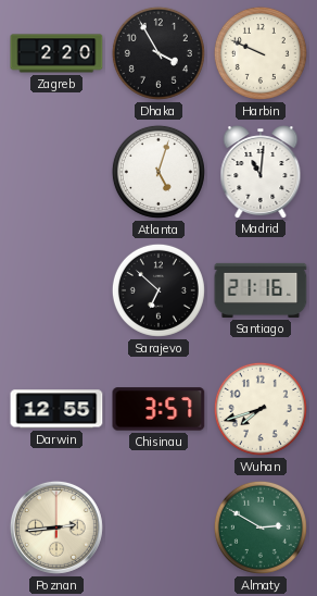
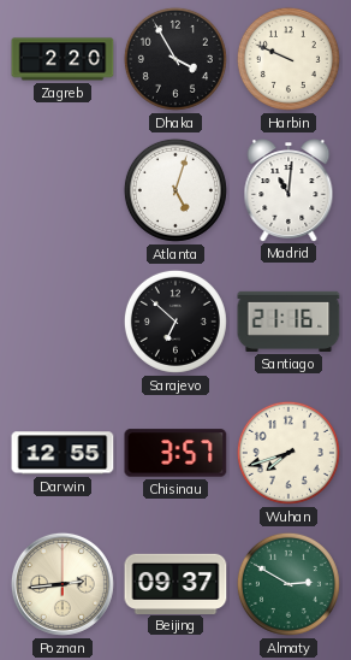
Beijing: none -> 09:37 (175, 583)
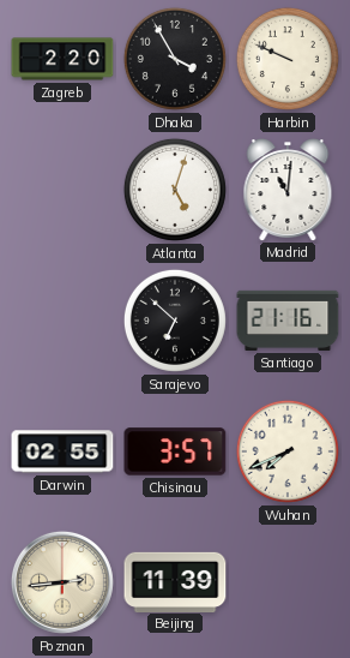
Darwin: 12:55 -> 02:55 (62, 451)
Wuhan: 7:42 -> 7:41 (288, 451)
Beijing: 09:37 -> 11:39 (175, 581)
Almaty: 2:50 -> none (288, 584)
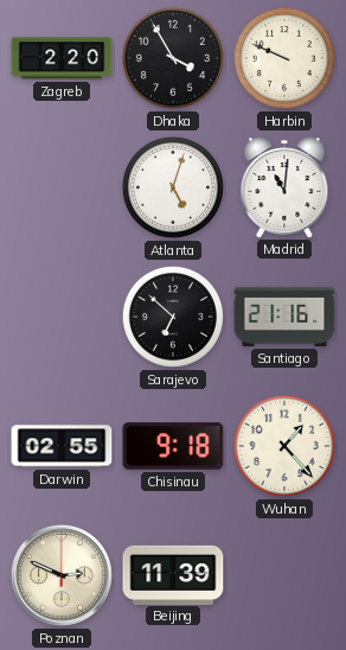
Chisinau: 3:57 -> 9:18 (173, 446)
Wuhan: 7:41 -> 1:23 (284, 446)
Poznan: 2:44 -> 2:49 (62, 575)
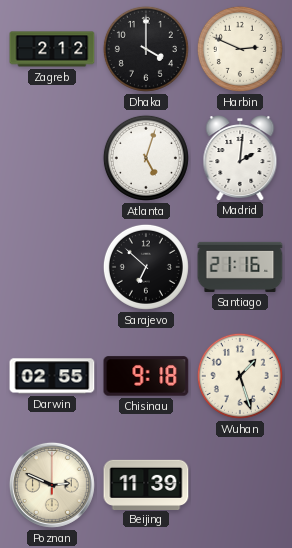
Zagreb: 2:20 -> 2:12 (52, 49)
Dhaka: 3:55 -> 4:00 (146, 49)
Harbin: 9:49 -> 2:49 (240, 49)
Madrid: 11:01 -> 2:01 (240, 158)
Wuhan: 1:23 -> 1:27 (240, 376)
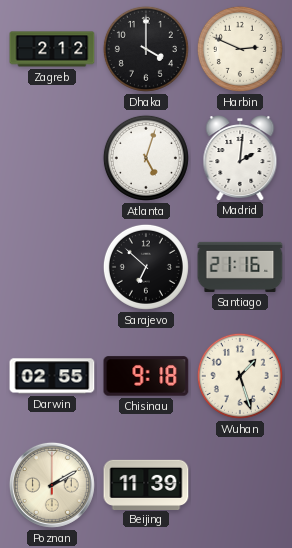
Poznan: 2:49 -> 2:10 (52, 485)
